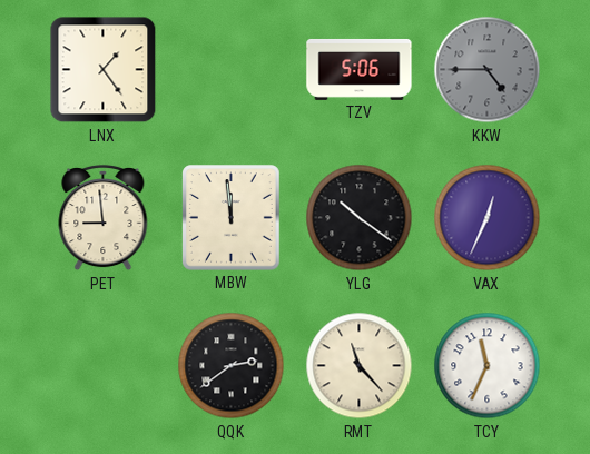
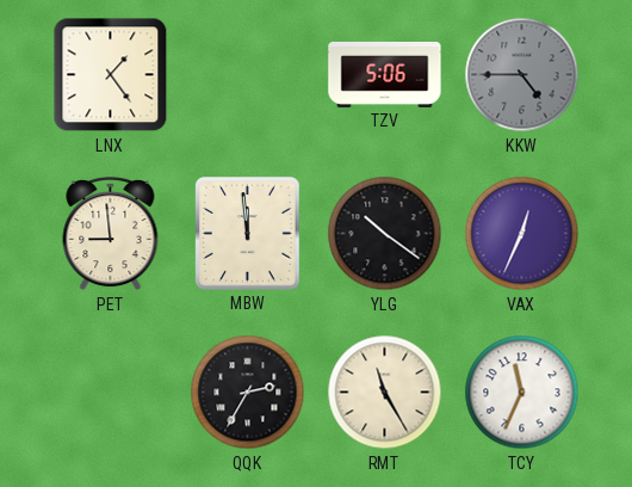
QQK: 2:39 -> 2:35 (248, 393)
RMT: 11:23 -> 11:25 (385, 393)
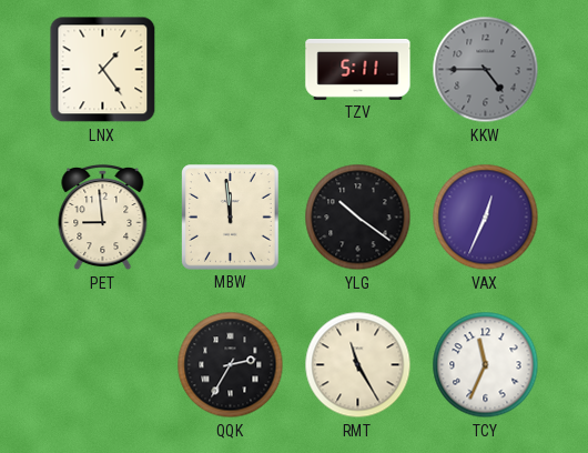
TZV: 5:06 -> 5:11 (358, 69)
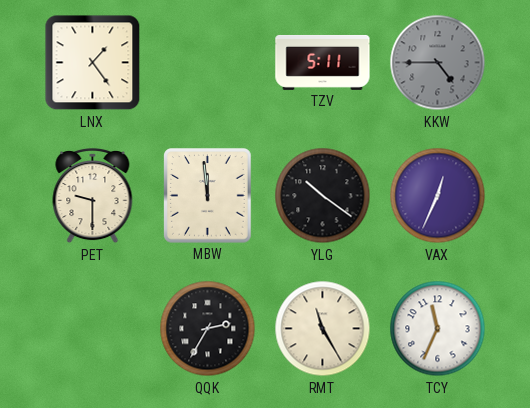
PET: 8:59 -> 9:30 (93, 196)
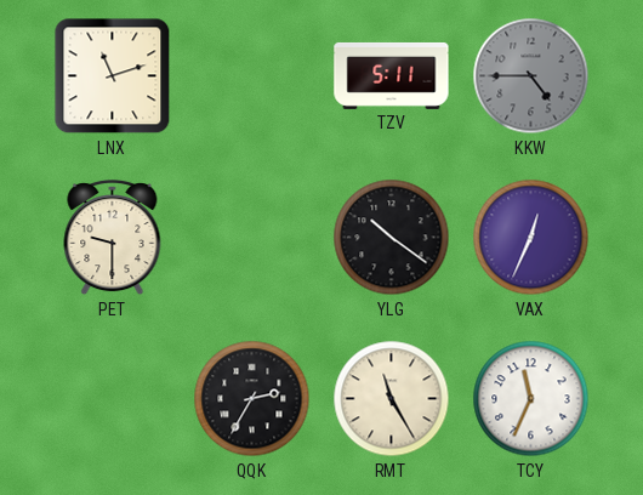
LNX: 1:24 -> 11:12 (113, 76)
MBW: 11:59 -> none (208, 196)
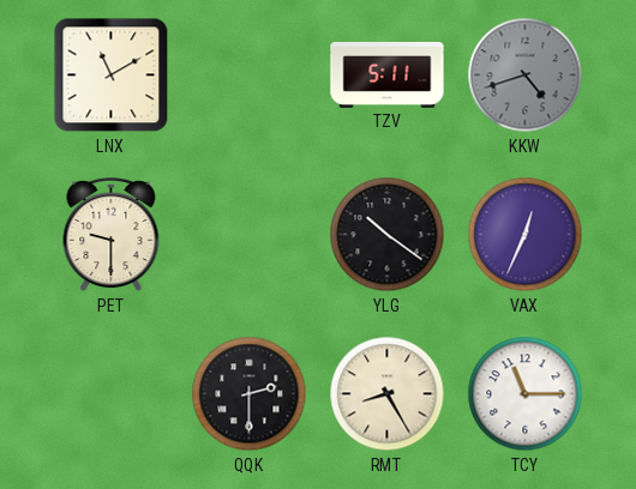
LNX: 11:12 -> 11:10 (112, 76)
KKW: 4:45 -> 4:42 (526, 76)
QQK: 2:35 -> 2:30 (250, 394)
RMT: 11:25 -> 8:25 (388, 394)
TCY: 11:34 -> 11:15 (526, 394)
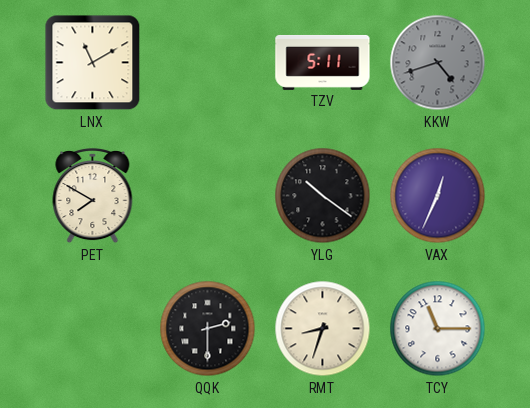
PET: 9:30 -> 7:50 (93, 196)
RMT: 8:25 -> 8:33 (323, 329)
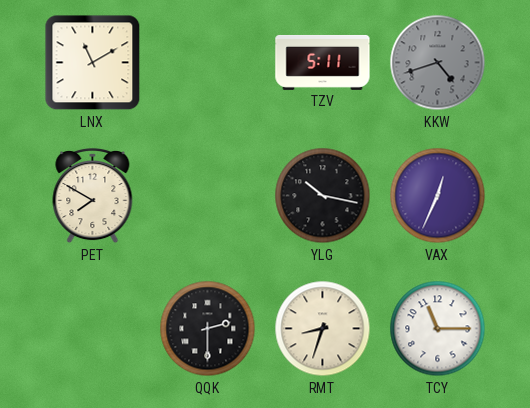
YLG: 10:21 -> 10:17 (323, 196)
